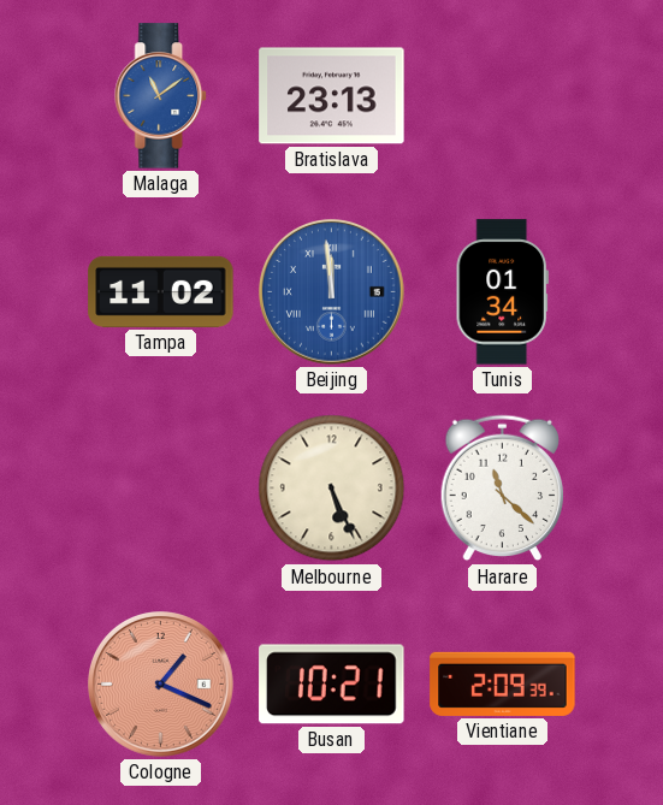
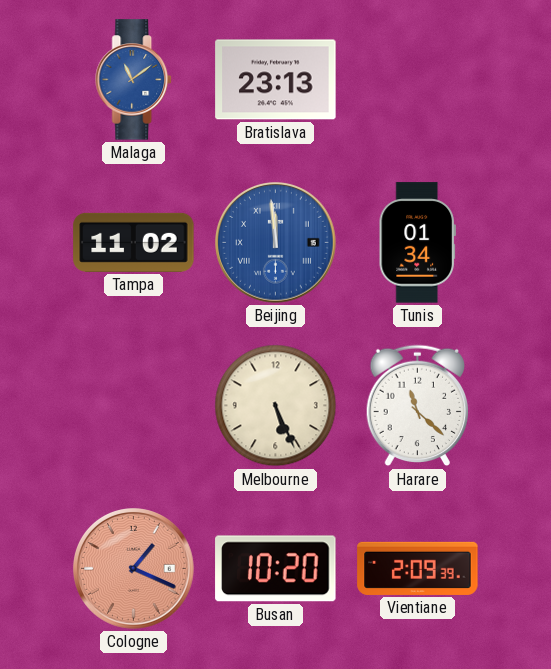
Busan: 10:21 -> 10:20 (276, 569)
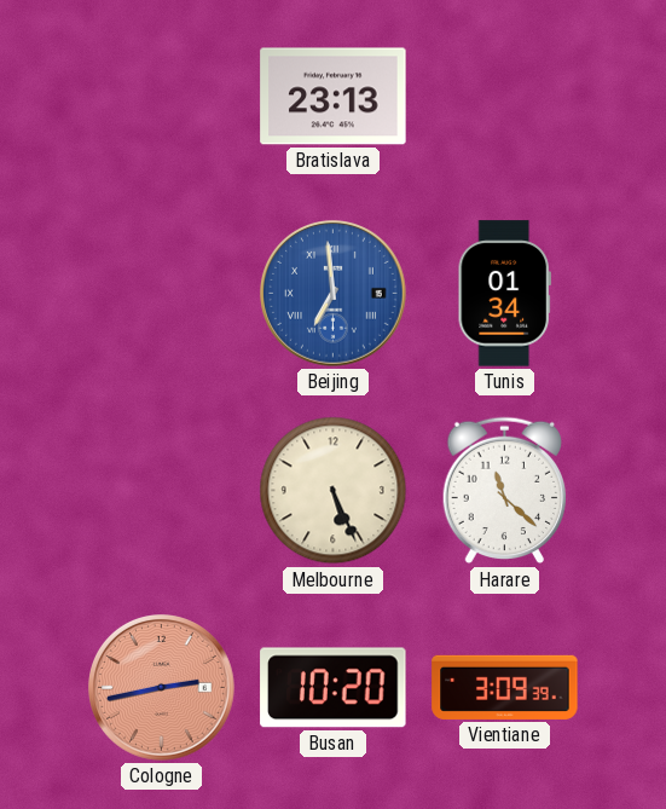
Malaga: 11:09 -> none (134, 80)
Tampa: 11:02 -> none (134, 242)
Beijing: 11:59 -> 6:59 (334, 294)
Cologne: 1:19 -> 2:43 (162, 688)
Vientiane: 2:09 -> 3:09 (505, 687)
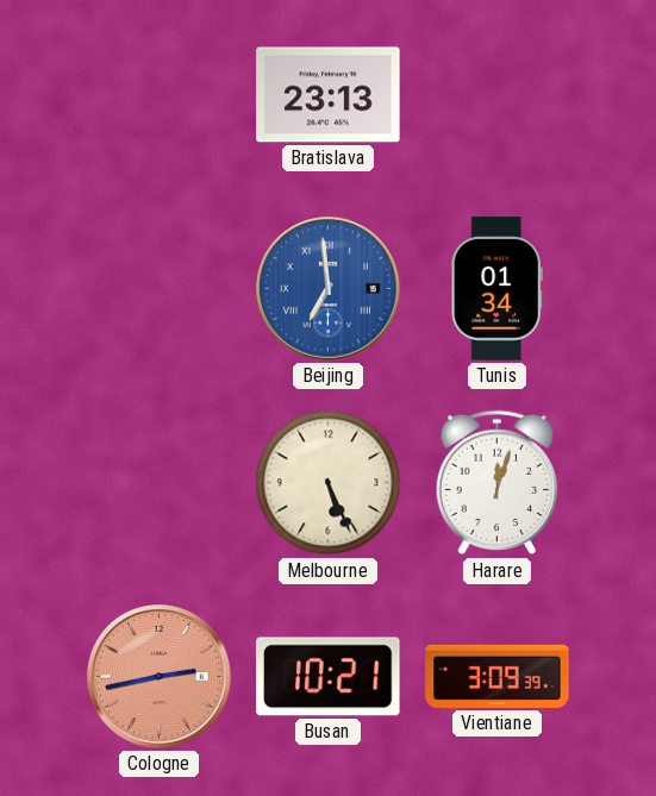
Harare: 11:22 -> 12:03 (498, 483)
Busan: 10:20 -> 10:21 (329, 677)
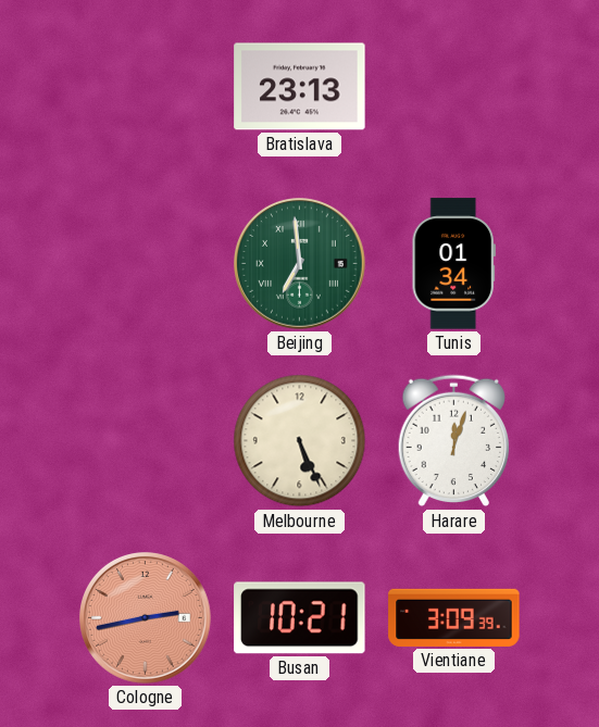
Beijing dial: blue -> green (300, 264)
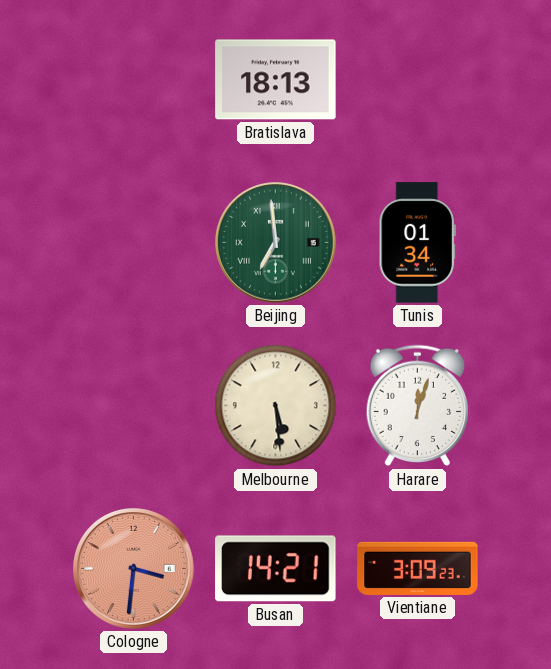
Bratislava: 23:13 -> 18:13 (276, 80)
Melbourne: 5:26 -> 5:29 (276, 406)
Cologne: 2:43 -> 3:31 (134, 569)
Busan: 10:21 -> 14:21 (276, 569)
Vientiane: 3:09:39 -> 3:09:23 (418, 568)
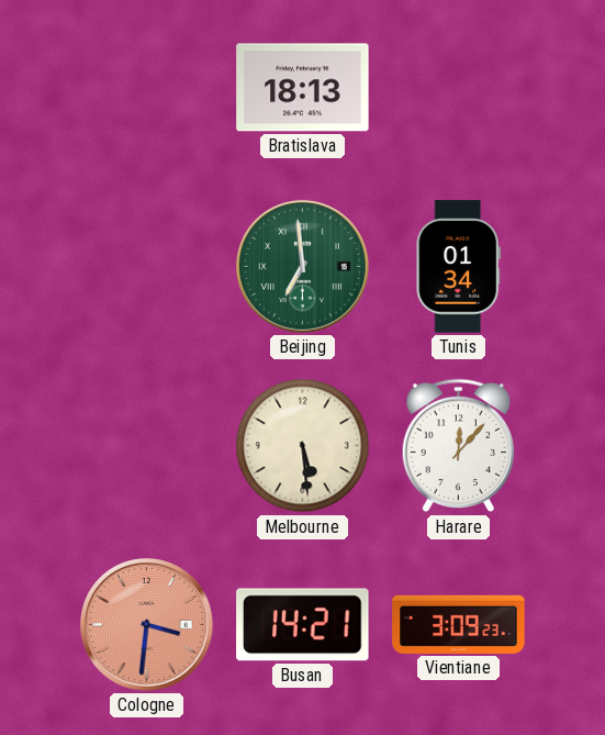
Harare: 12:03 -> 12:07 (459, 446)
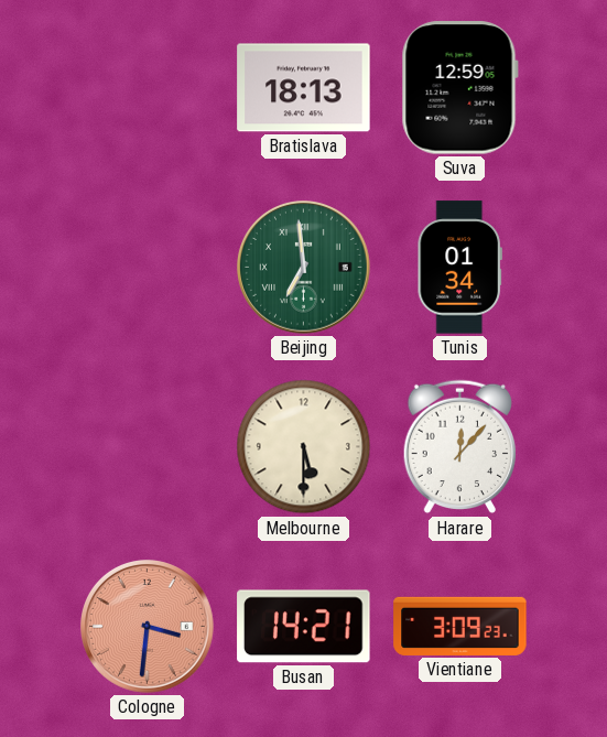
Suva: none -> 12:59 (459, 88)
Melbourne: 5:29 -> 5:30 (304, 447)
